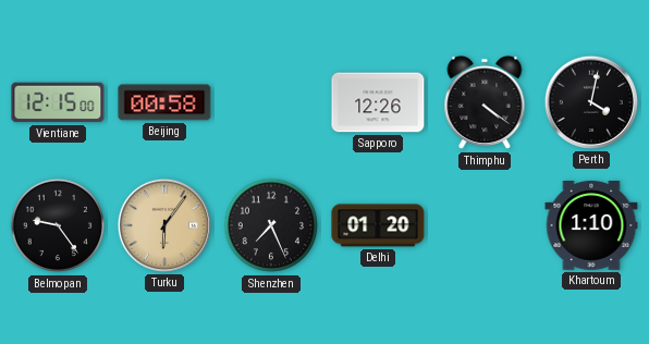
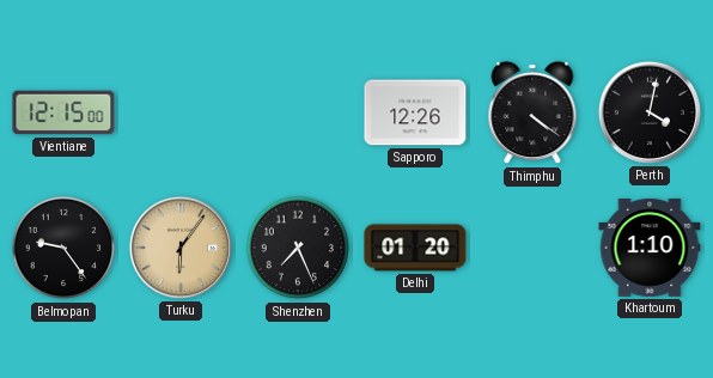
Beijing: 00:58 -> none (164, 102)
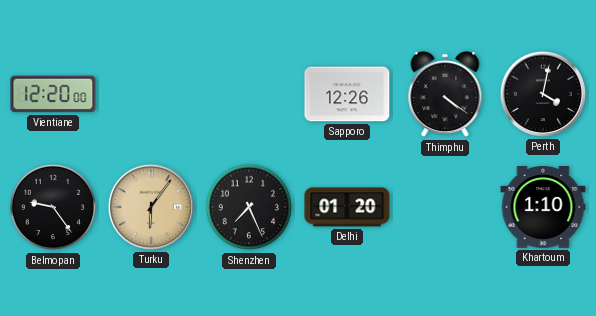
Vientiane: 12:15 -> 12:20 (53, 94)
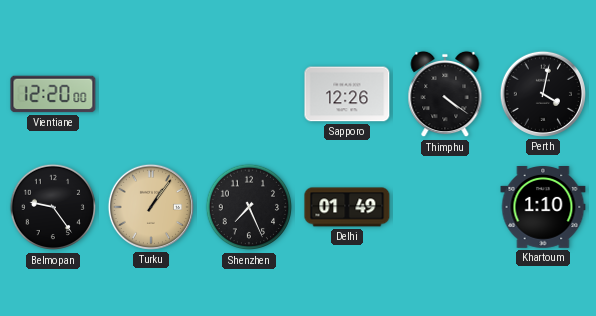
Turku: 6:06 -> 1:06 (151, 207)
Delhi: 01:20 -> 01:49 (347, 207)
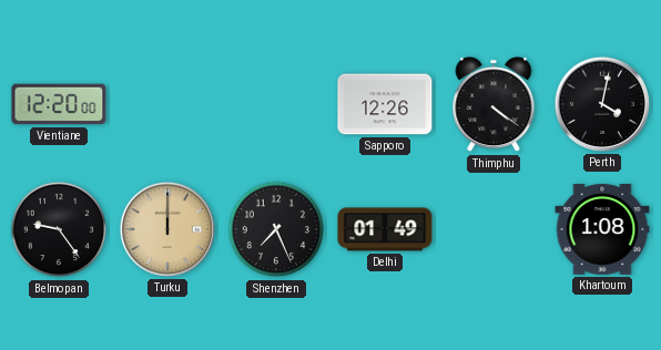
Turku: 1:06 -> 12:00 (167, 229)
Khartoum: 1:10 -> 1:08 (602, 230)
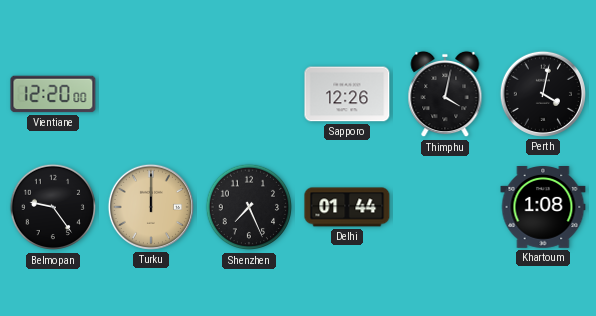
Thimphu: 4:21 -> 4:02 (445, 94)
Delhi: 01:49 -> 01:44 (347, 207)
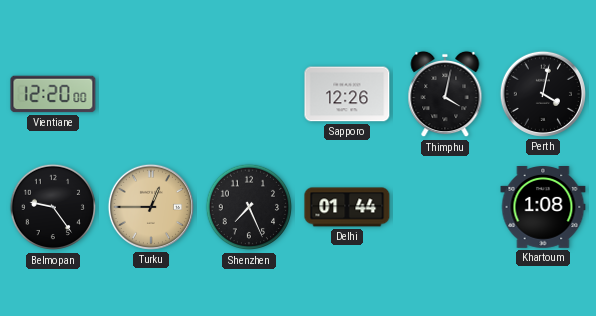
Turku: 12:00 -> 12:45 (151, 207)
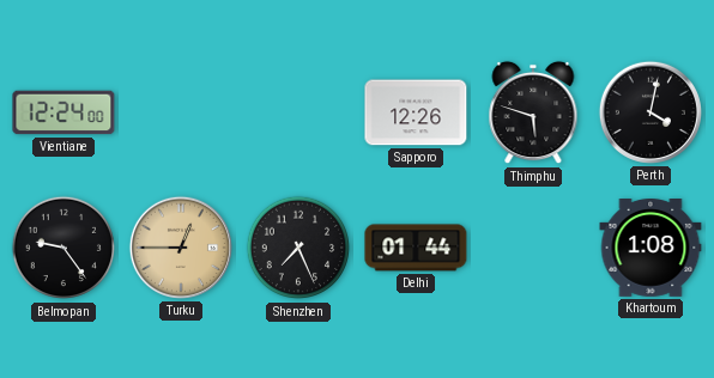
Vientiane: 12:20 -> 12:24 (63, 112)
Thimphu: 4:02 -> 5:48 (533, 112)
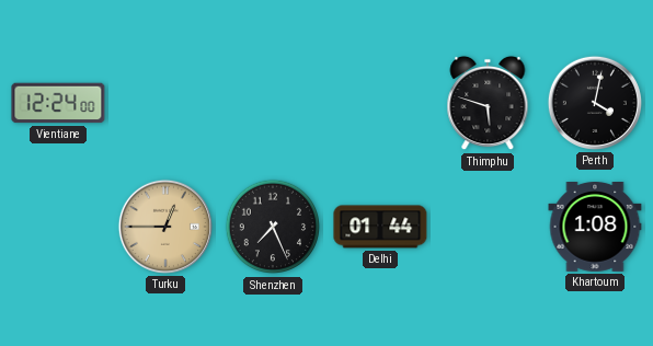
Sapporo: 12:26 -> none (416, 112)
Belmopan: 9:24 -> none (63, 248)
